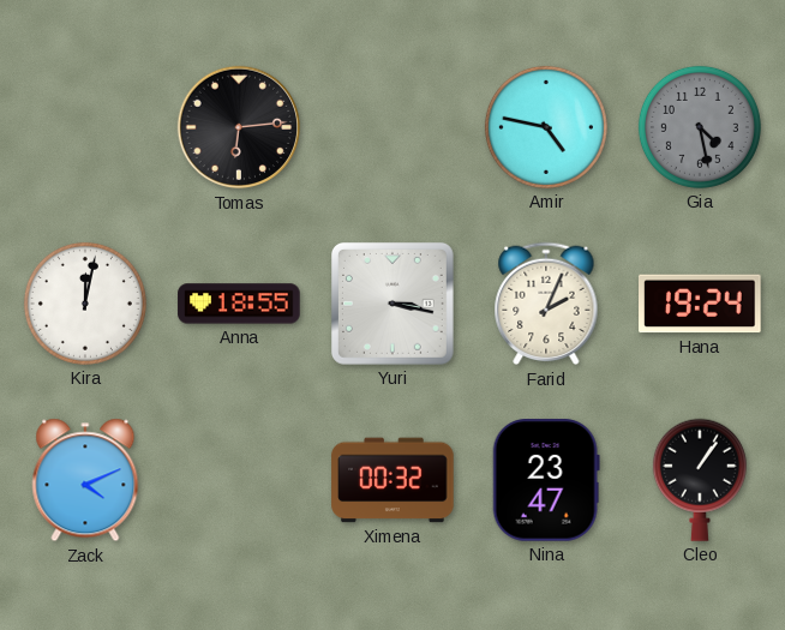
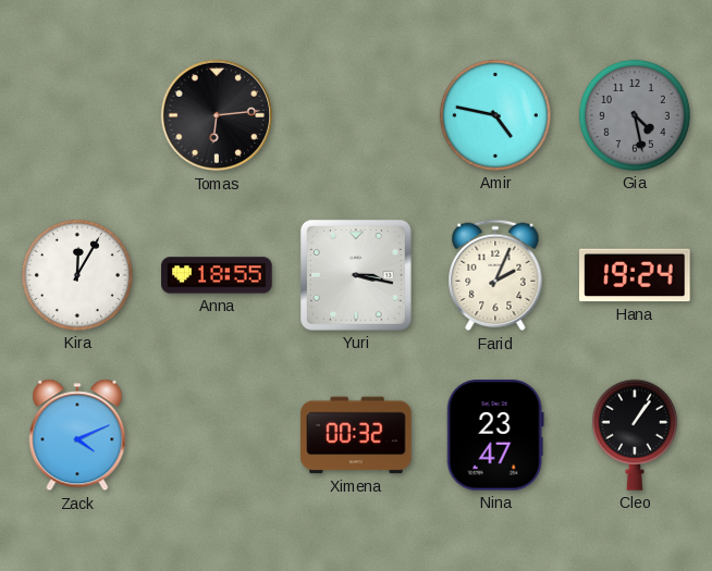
Kira: 12:02 -> 12:05 (77, 275)
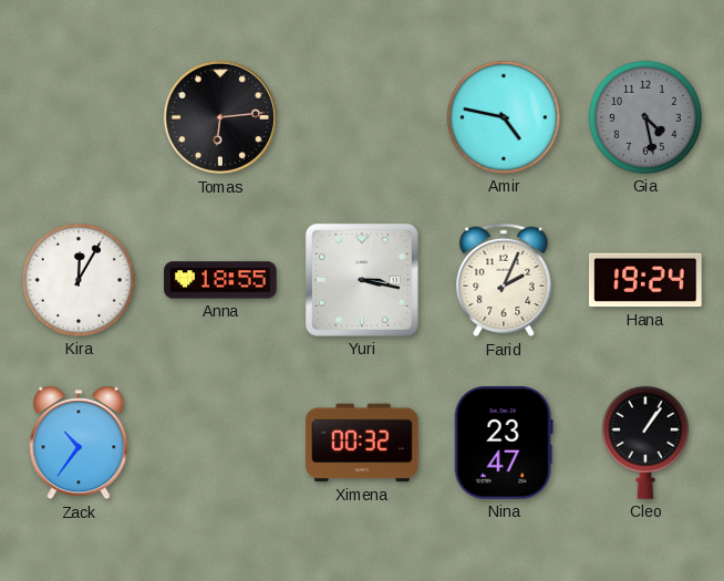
Zack: 4:11 -> 10:36 (79, 443)
